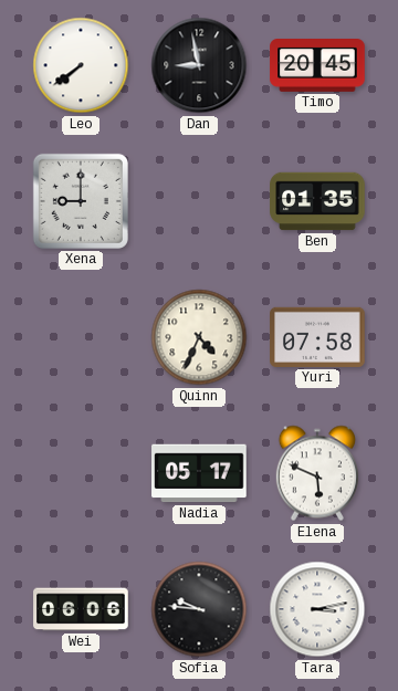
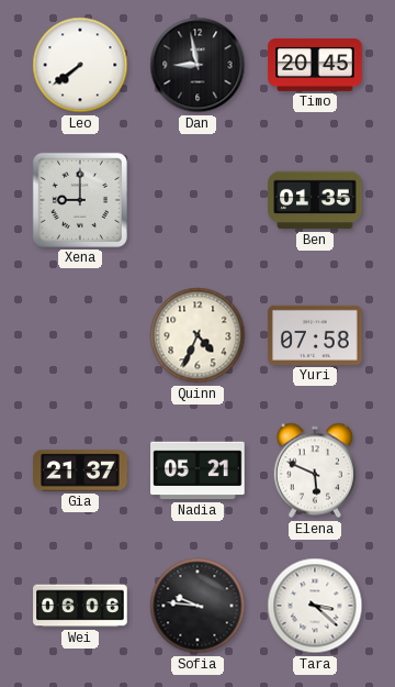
Gia: none -> 21:37 (80, 470)
Nadia: 05:17 -> 05:21 (198, 470)
Tara: 3:13 -> 3:22 (315, 606)
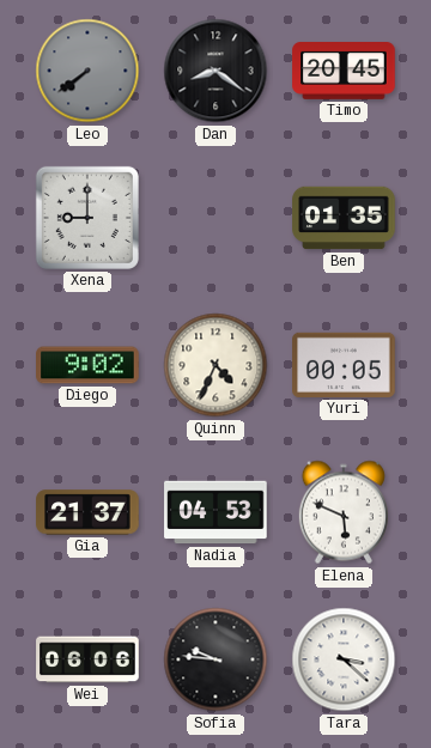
Leo dial: white -> grey (87, 71)
Dan: 8:58 -> 8:21 (215, 71)
Diego: none -> 9:02 (87, 365)
Yuri: 07:58 -> 00:05 (344, 365)
Nadia: 05:21 -> 04:53 (215, 512)
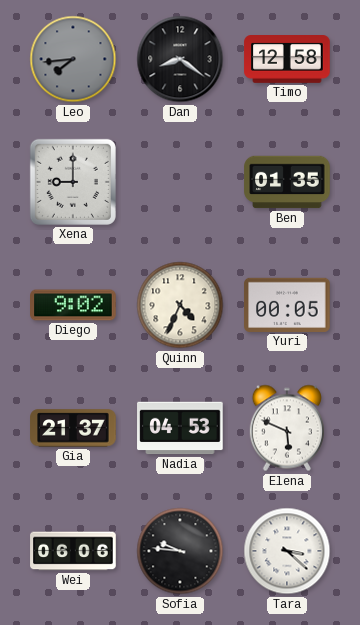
Leo: 7:39 -> 7:44 (73, 59)
Timo: 20:45 -> 12:58 (287, 60)
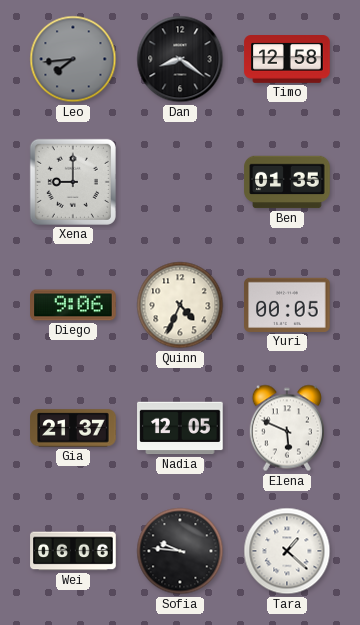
Diego: 9:02 -> 9:06 (73, 305)
Nadia: 04:53 -> 12:05 (180, 428)
Tara: 3:22 -> 1:22 (287, 551)
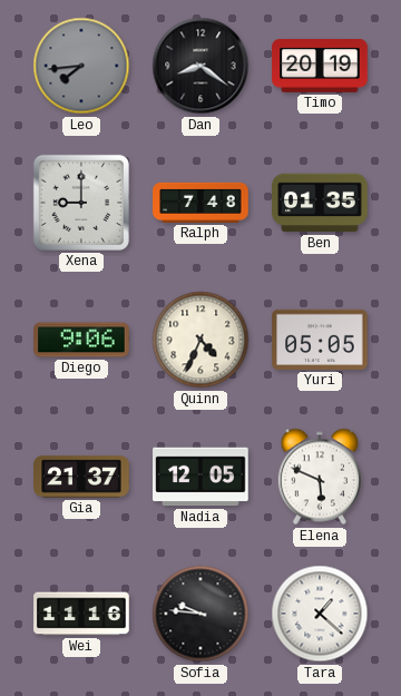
Timo: 12:58 -> 20:19 (320, 67)
Ralph: none -> 7:48 (200, 203)
Yuri: 00:05 -> 05:05 (320, 340)
Wei: 06:06 -> 11:16 (81, 614)
